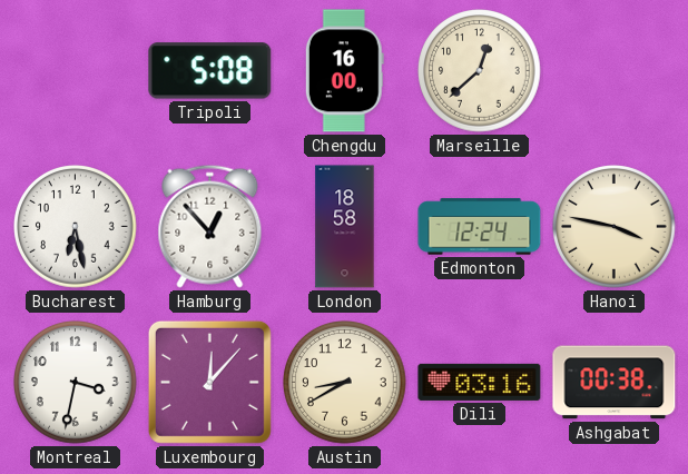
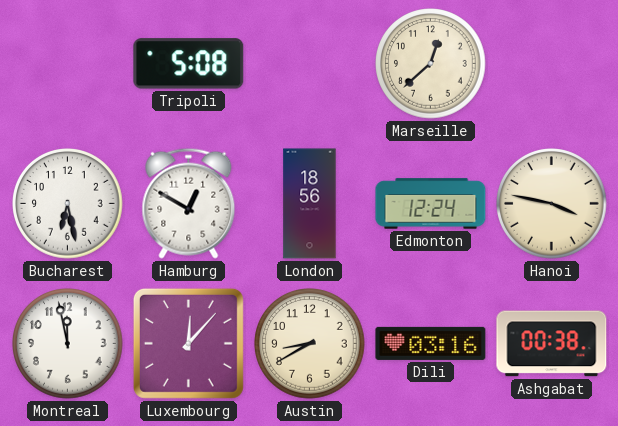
Chengdu: 16:00 -> none (344, 71)
Hamburg: 12:53 -> 12:50 (189, 203)
London: 18:58 -> 18:56 (310, 204)
Montreal: 3:32 -> 11:58 (68, 344)
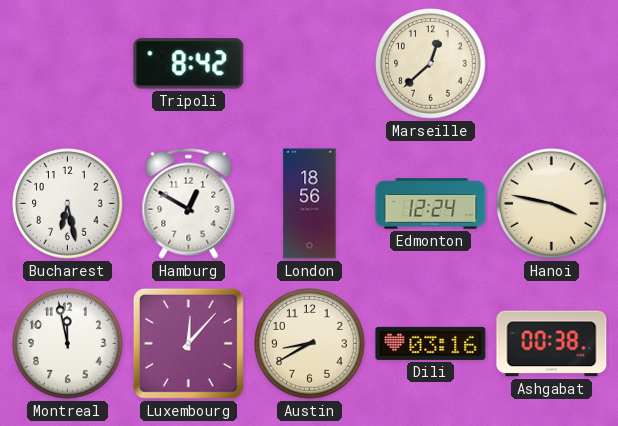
Tripoli: 5:08 -> 8:42 (189, 64)
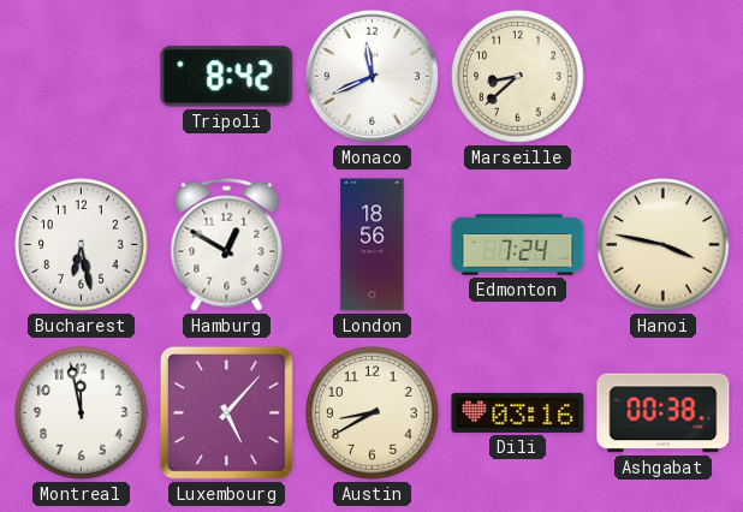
Monaco: none -> 11:41 (371, 76)
Marseille: 12:38 -> 8:38 (518, 77)
Edmonton: 12:24 -> 7:24 (518, 245)
Luxembourg: 12:07 -> 5:07 (226, 412)
